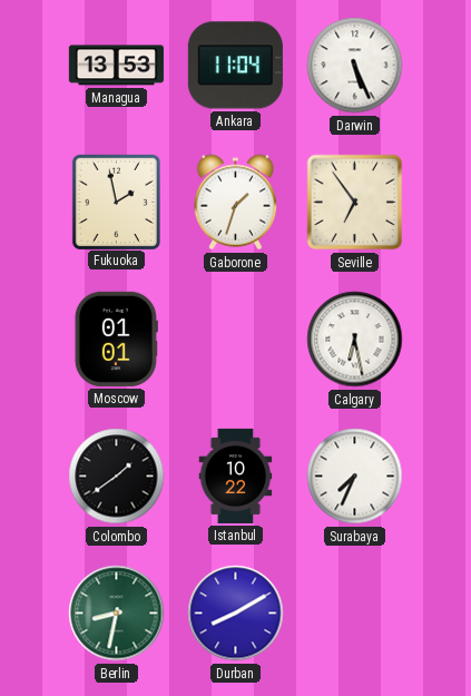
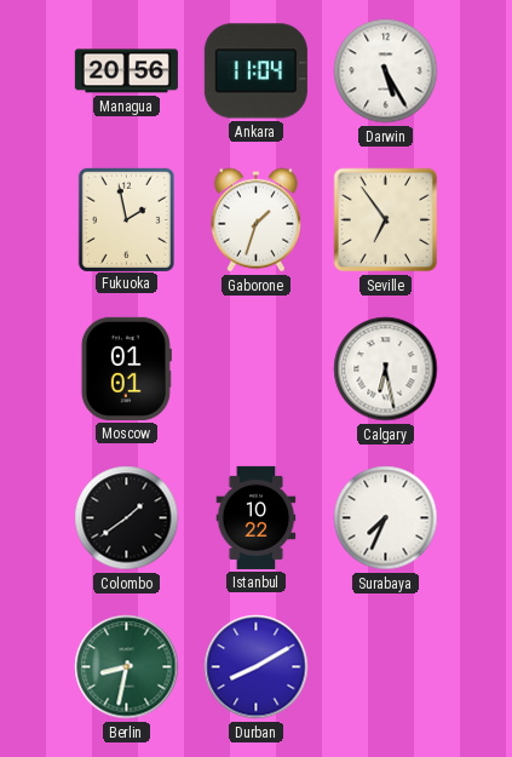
Managua: 13:53 -> 20:56 (126, 71)
Darwin: 5:26 -> 5:25 (386, 71)
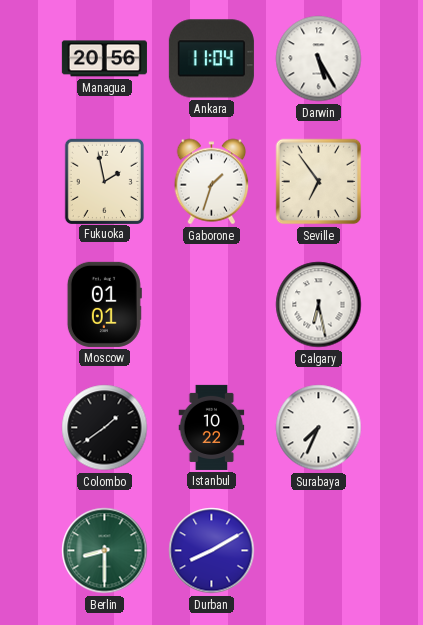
Berlin: 8:32 -> 8:30 (105, 551)
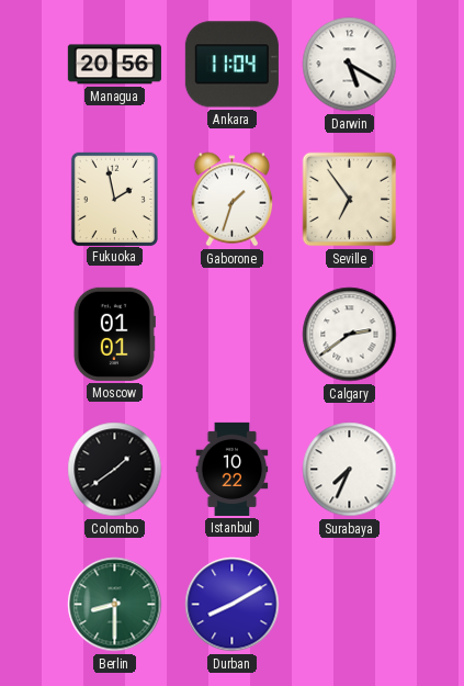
Darwin: 5:25 -> 5:20 (350, 65)
Calgary: 6:28 -> 2:39 (350, 335)
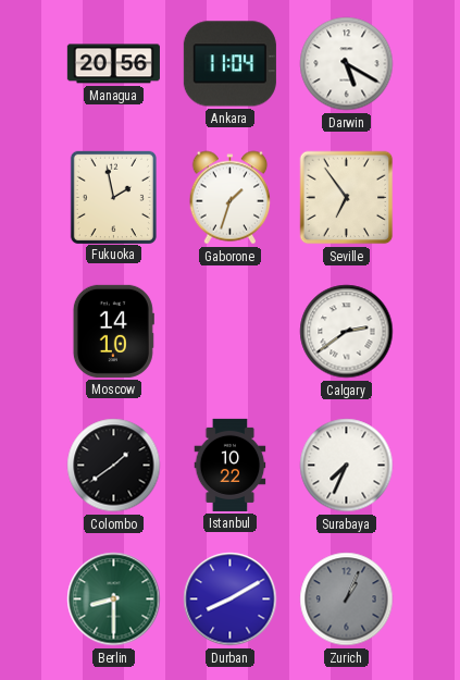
Moscow: 01:01 -> 14:10 (113, 331)
Zurich: none -> 1:04 (347, 599)
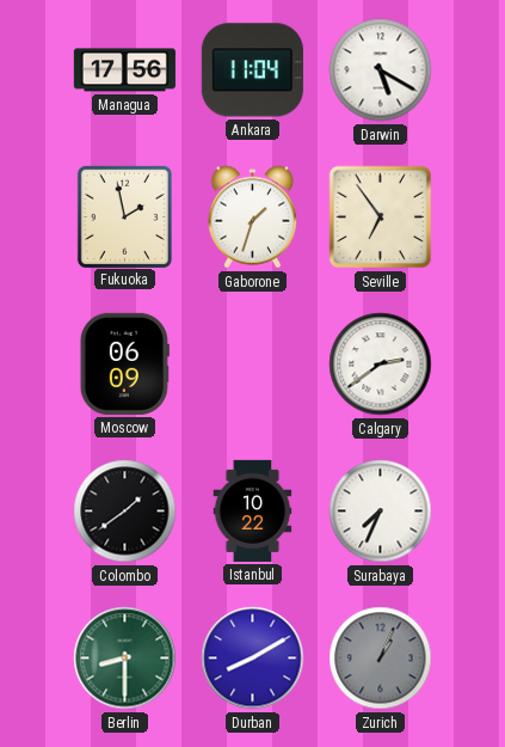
Managua: 20:56 -> 17:56 (124, 71)
Moscow: 14:10 -> 06:09 (124, 363)
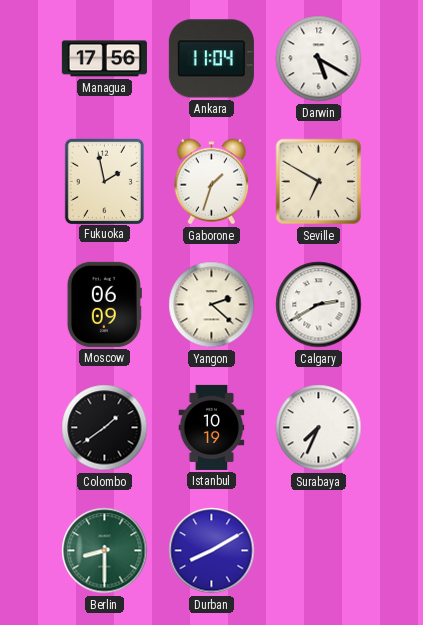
Seville: 6:54 -> 6:50 (319, 182)
Yangon: none -> 2:22 (212, 305)
Calgary: 2:39 -> 2:40 (319, 305)
Istanbul: 10:22 -> 10:19 (212, 427)
Zurich: 1:04 -> none (381, 659)
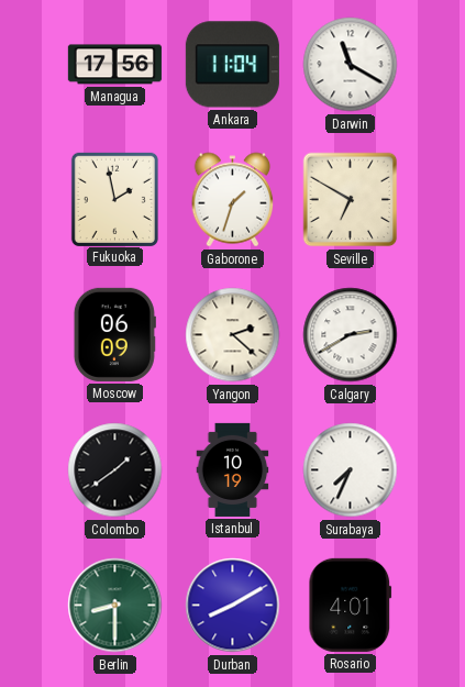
Darwin: 5:20 -> 11:20 (351, 65)
Rosario: none -> 4:01 (351, 605)
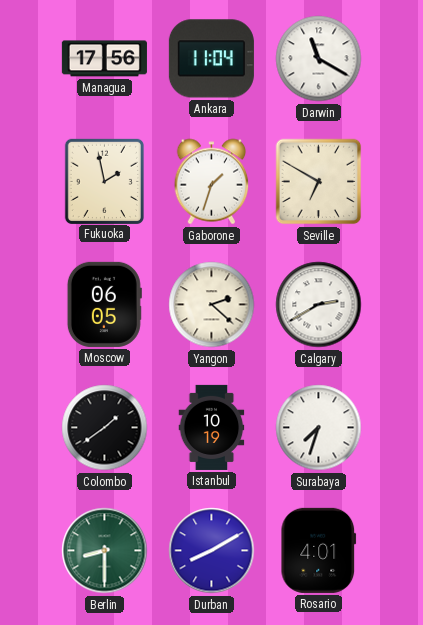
Moscow: 06:09 -> 06:05 (104, 304)
Surabaya: 7:34 -> 7:33 (319, 428)
